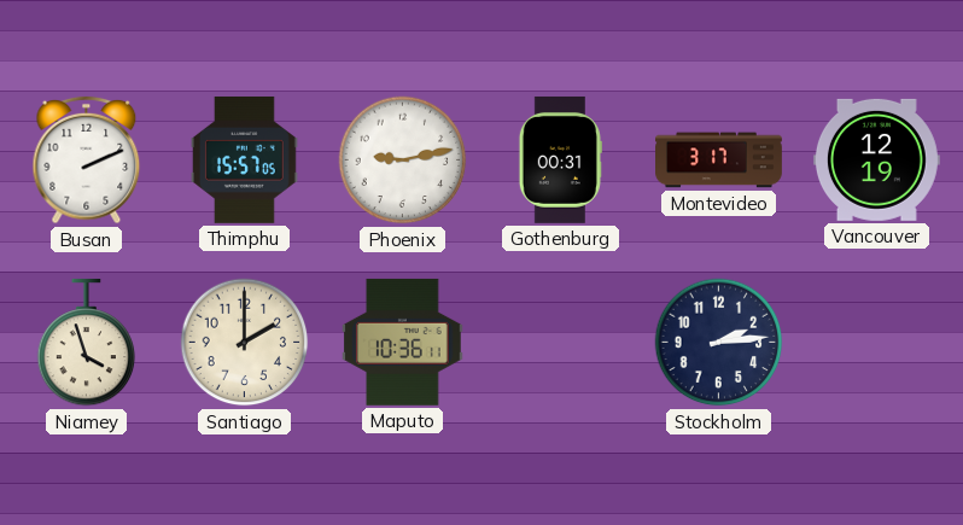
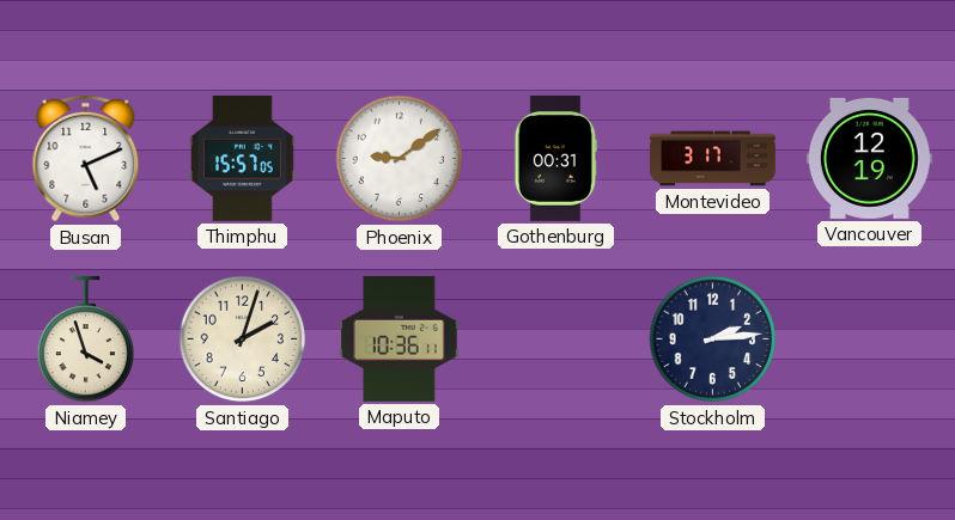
Busan: 2:11 -> 5:11 (86, 159)
Phoenix: 9:13 -> 9:09 (400, 159)
Santiago: 2:00 -> 2:03 (243, 339)
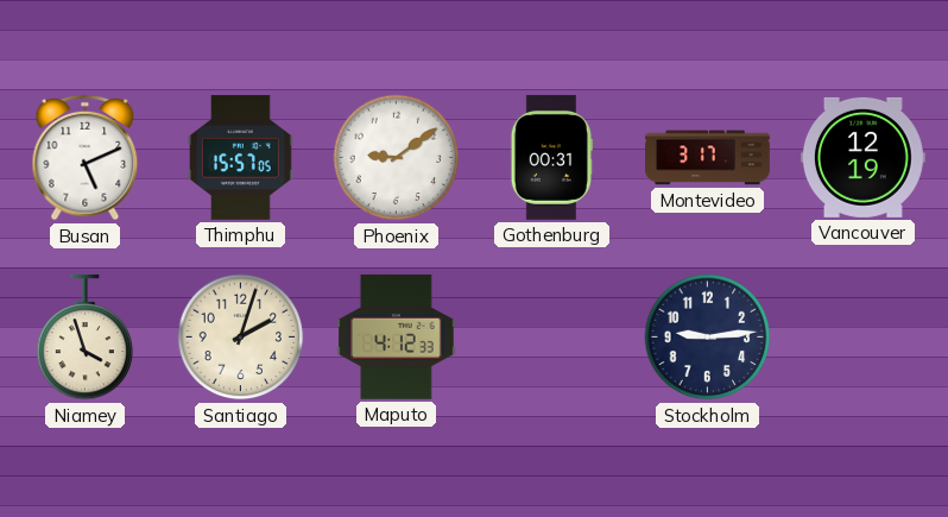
Maputo: 10:36 -> 4:12 (397, 336)
Stockholm: 2:14 -> 9:14 (708, 338)
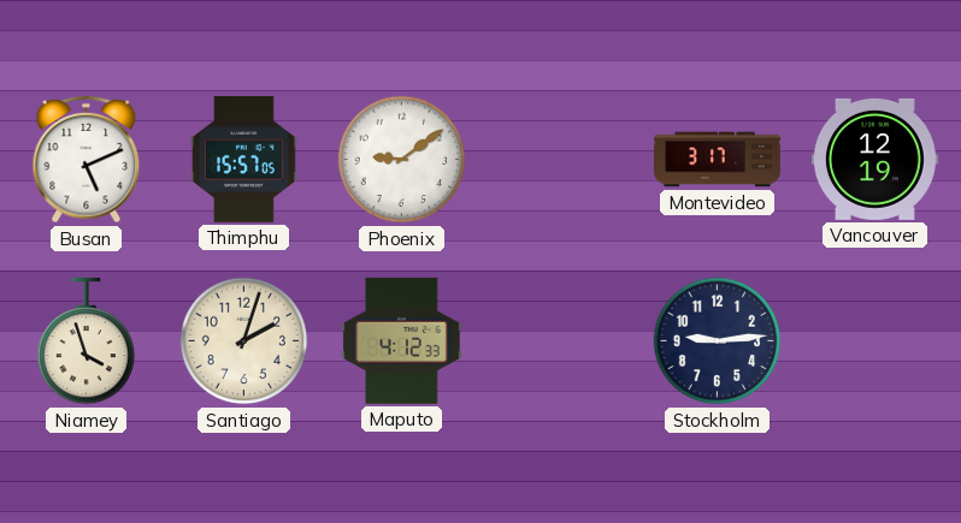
Gothenburg: 00:31 -> none (551, 157)
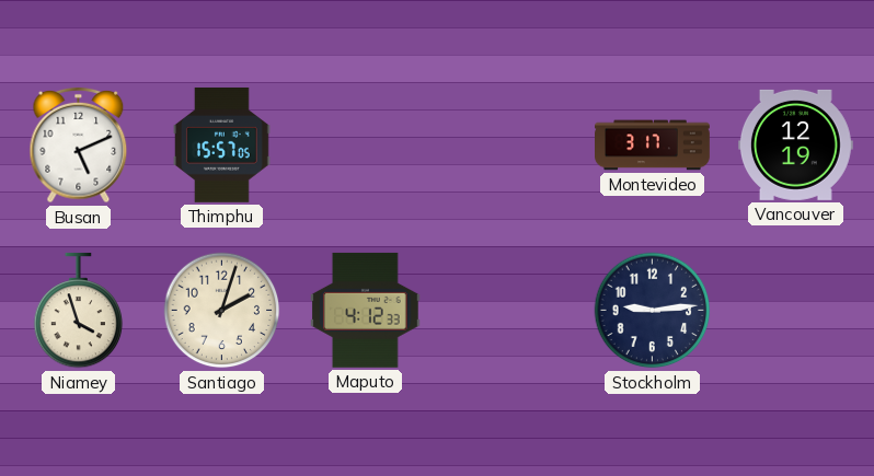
Phoenix: 9:09 -> none (402, 160)
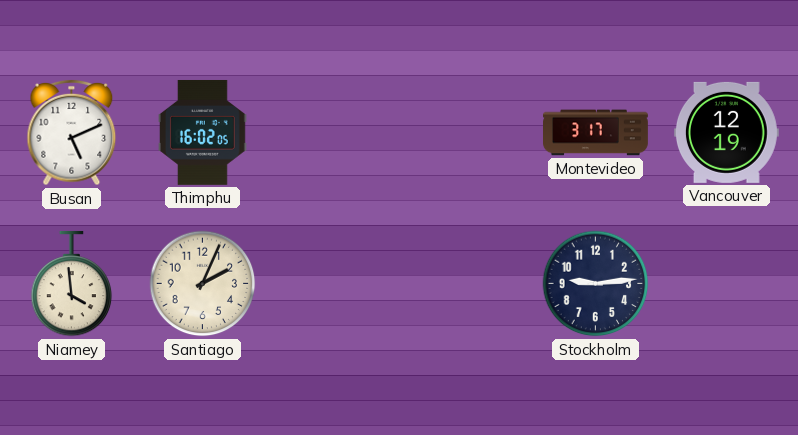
Thimphu: 15:57 -> 16:02 (202, 132)
Niamey: 3:57 -> 3:59 (72, 284)
Santiago: 2:03 -> 2:04 (203, 284)
Maputo: 4:12 -> none (366, 310)
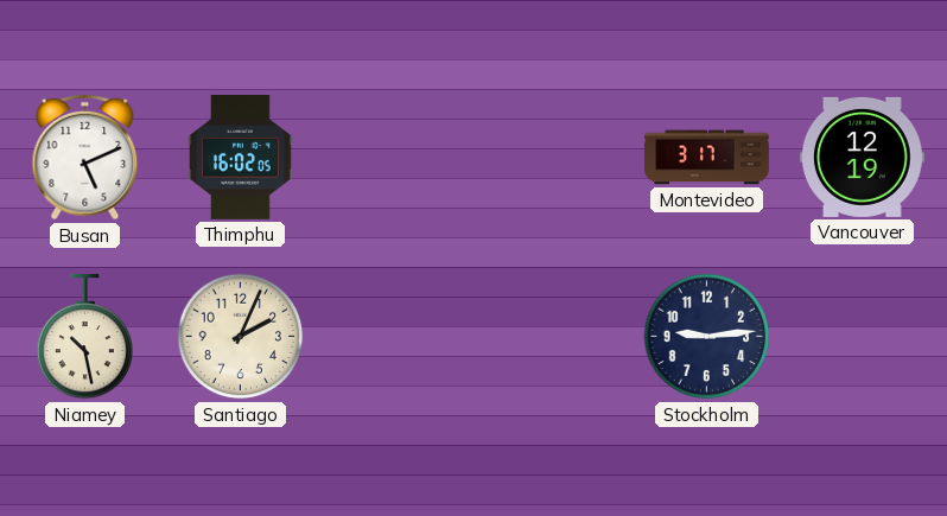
Niamey: 3:59 -> 10:28 (85, 337)
